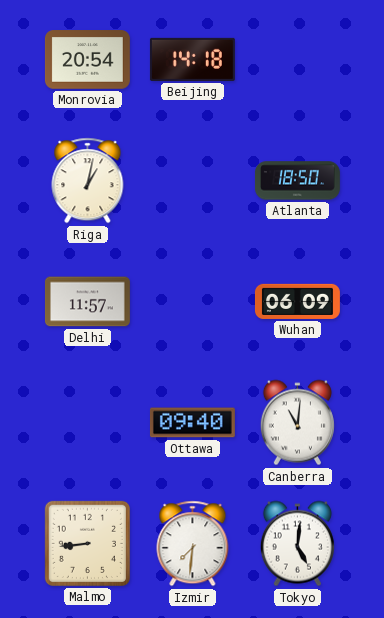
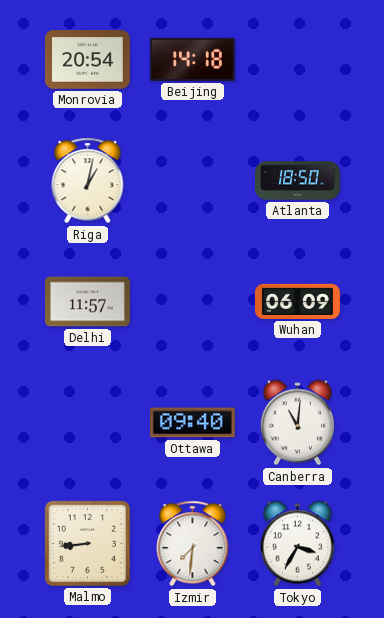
Tokyo: 5:01 -> 3:35 (297, 544)
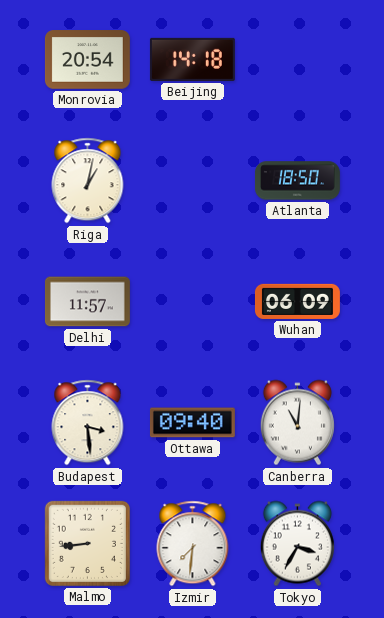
Budapest: none -> 3:29 (88, 423)
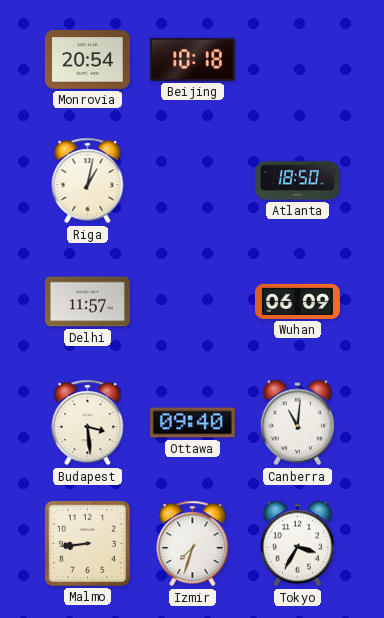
Beijing: 14:18 -> 10:18 (192, 59)
Izmir: 7:31 -> 7:33 (193, 544)
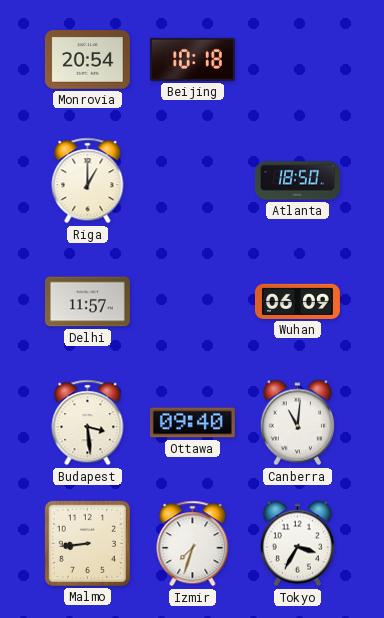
Riga: 1:02 -> 1:00 (88, 181)
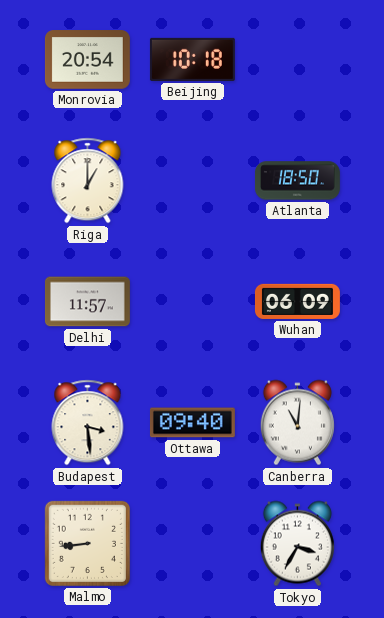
Izmir: 7:33 -> none (193, 544)
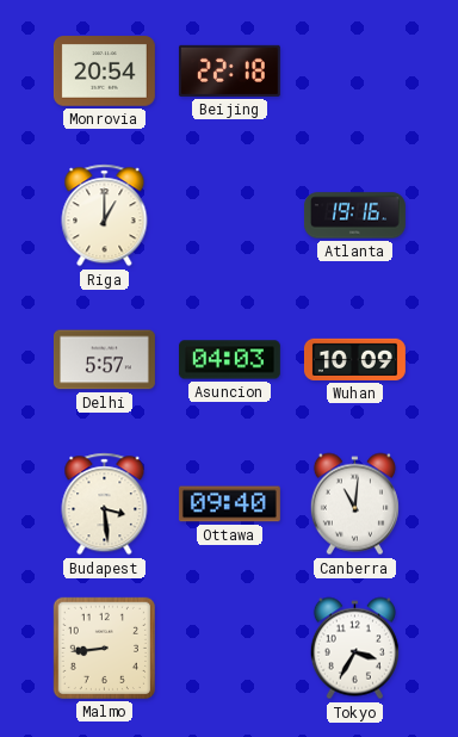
Beijing: 10:18 -> 22:18 (229, 70)
Atlanta: 18:50 -> 19:16 (354, 216)
Delhi: 11:57 -> 5:57 (104, 360)
Asuncion: none -> 04:03 (229, 360)
Wuhan: 06:09 -> 10:09 (354, 359)
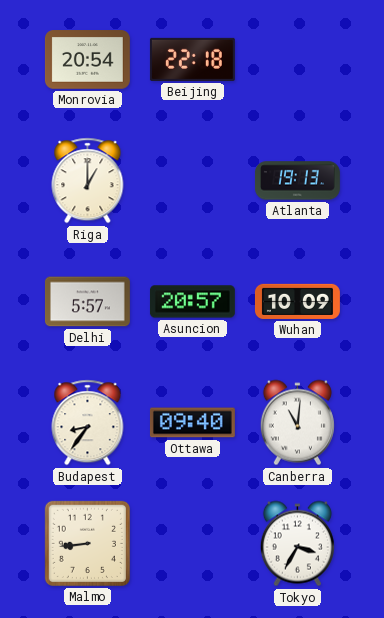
Atlanta: 19:16 -> 19:13 (297, 181)
Asuncion: 04:03 -> 20:57 (192, 302)
Budapest: 3:29 -> 8:36 (88, 423)
